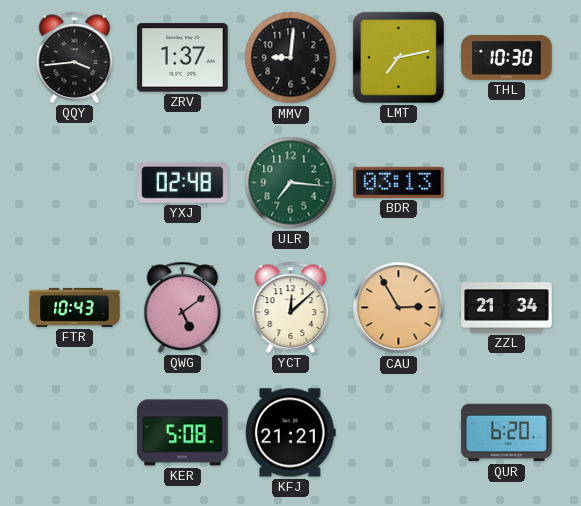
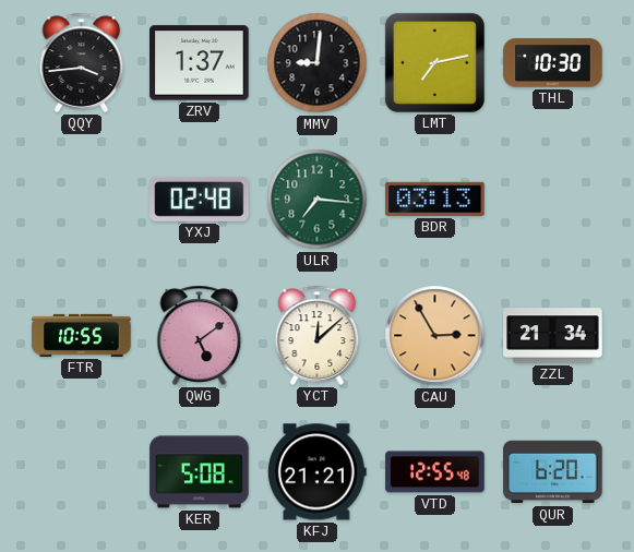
FTR: 10:43 -> 10:55 (82, 335)
VTD: none -> 12:55 (435, 472)
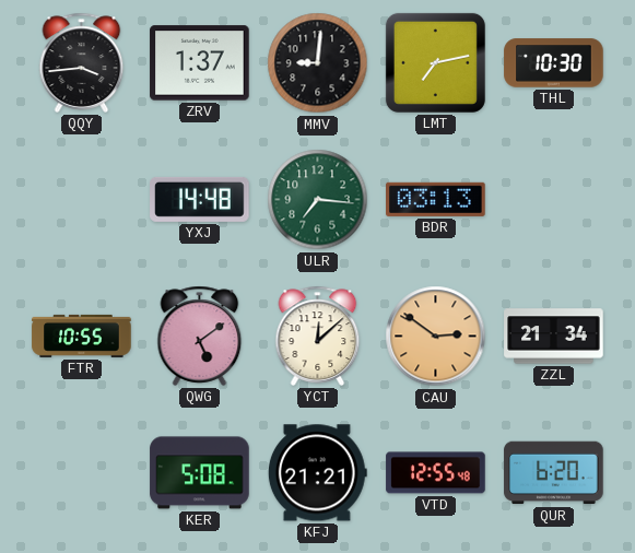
YXJ: 02:48 -> 14:48 (200, 199)
CAU: 2:55 -> 2:51 (436, 337)
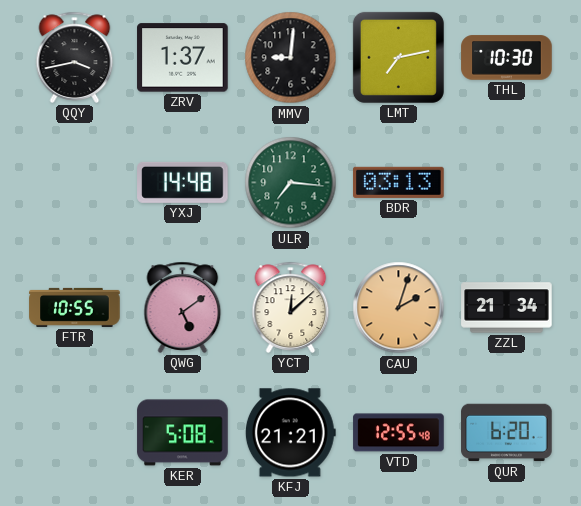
QQY: 3:44 -> 3:43 (75, 57)
CAU: 2:51 -> 2:03 (399, 308)
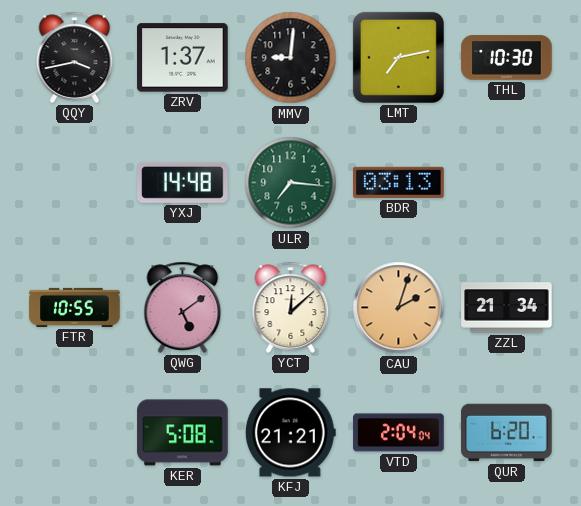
VTD: 12:55 -> 2:04 (399, 433)
